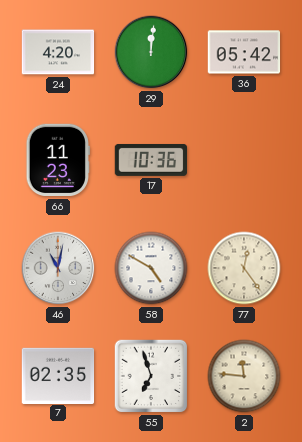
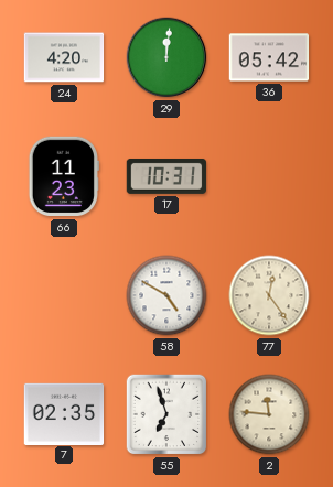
17: 10:36 -> 10:31 (166, 176)
46: 11:02 -> none (58, 268)
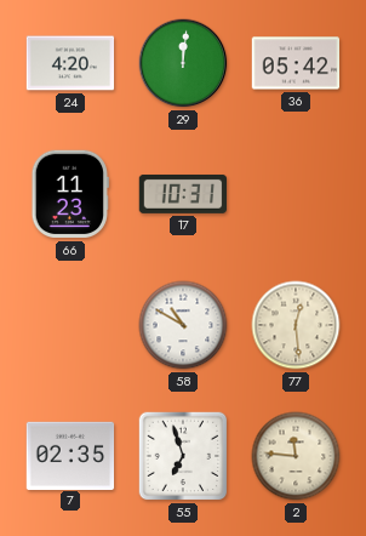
58: 4:50 -> 10:50 (183, 325)
77: 12:24 -> 12:29 (296, 325)
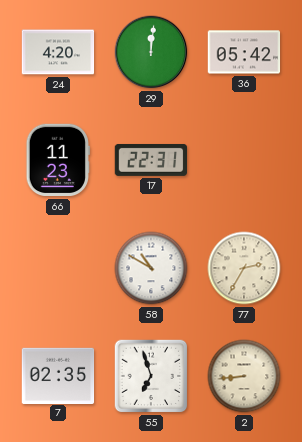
17: 10:31 -> 22:31 (151, 160)
77: 12:29 -> 2:35 (244, 268)
2: 11:46 -> 8:44 (244, 376)
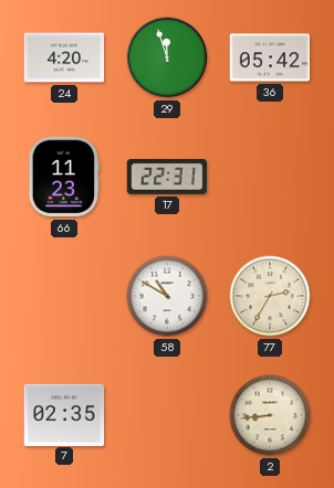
29: 12:01 -> 11:57 (167, 57)
55: 6:57 -> none (151, 376)
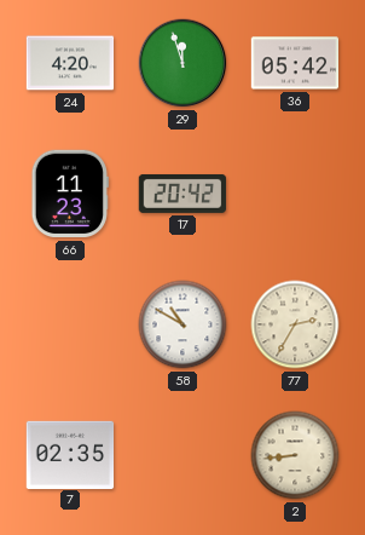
17: 22:31 -> 20:42 (182, 194)
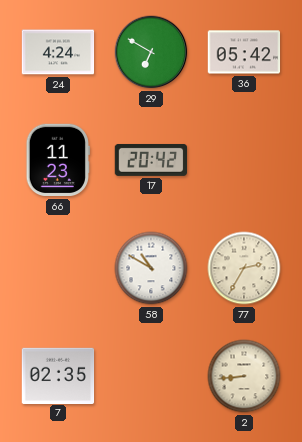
24: 4:20 -> 4:24 (58, 52)
29: 11:57 -> 6:50 (151, 52)
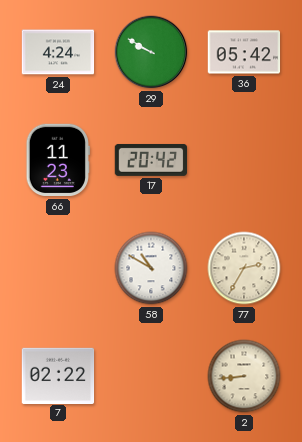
29: 6:50 -> 9:50 (151, 52)
7: 02:35 -> 02:22 (58, 375)
